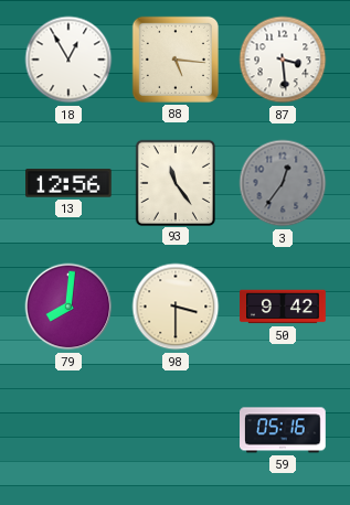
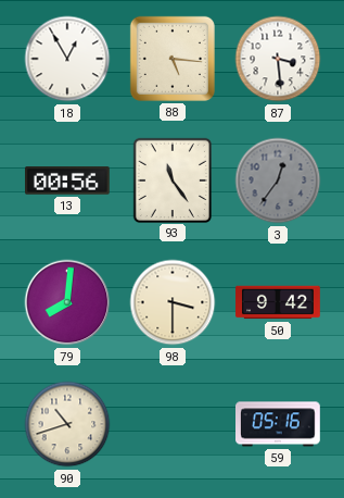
13: 12:56 -> 00:56 (68, 180)
90: none -> 10:42 (67, 424)
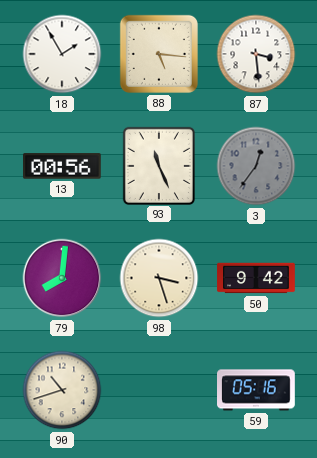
18: 12:55 -> 1:55 (62, 54)
93: 11:24 -> 11:26 (158, 165)
98: 3:30 -> 3:27 (159, 278)
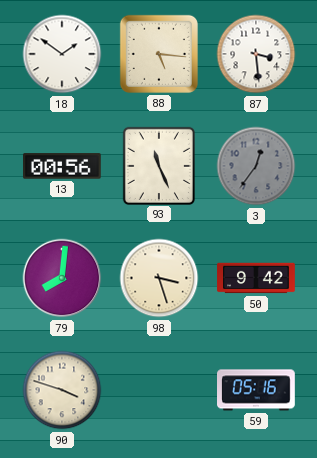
18: 1:55 -> 1:51 (62, 54)
90: 10:42 -> 3:48 (62, 390)
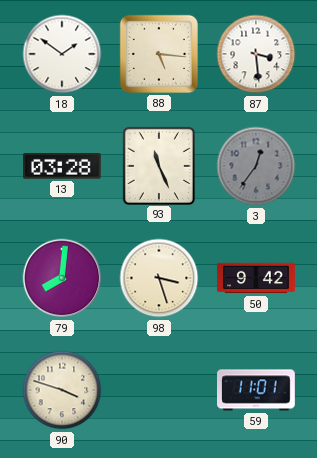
13: 00:56 -> 03:28 (63, 166)
59: 05:16 -> 11:01 (257, 390)
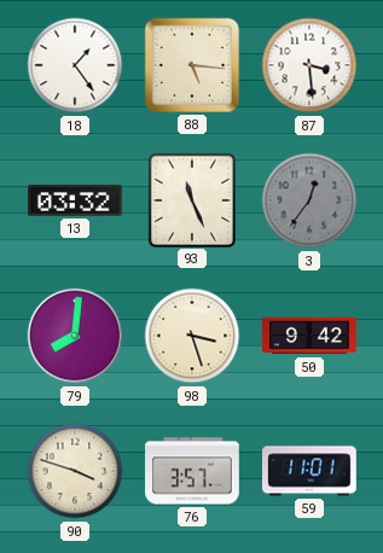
18: 1:51 -> 1:24 (75, 65)
13: 03:28 -> 03:32 (76, 200)
76: none -> 3:57 (192, 471)
